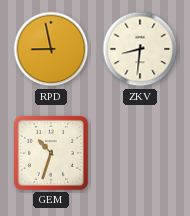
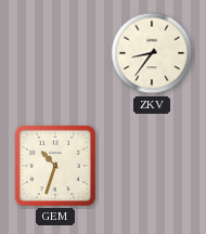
RPD: 8:58 -> none (51, 49)
ZKV: 8:31 -> 8:36 (152, 53)
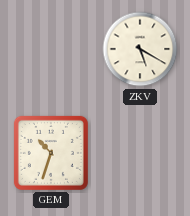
ZKV: 8:36 -> 5:20 (140, 49)
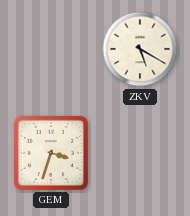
GEM: 10:33 -> 3:33 (51, 153)
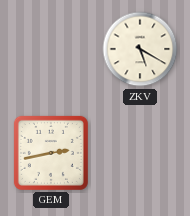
GEM: 3:33 -> 2:43 (51, 153)
